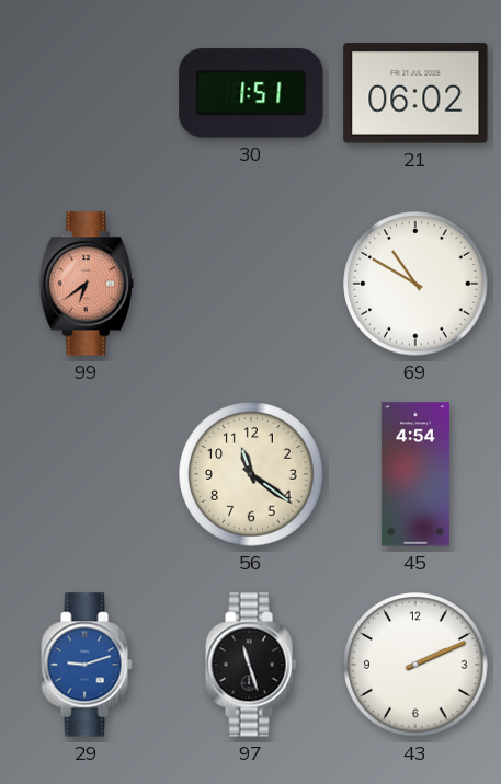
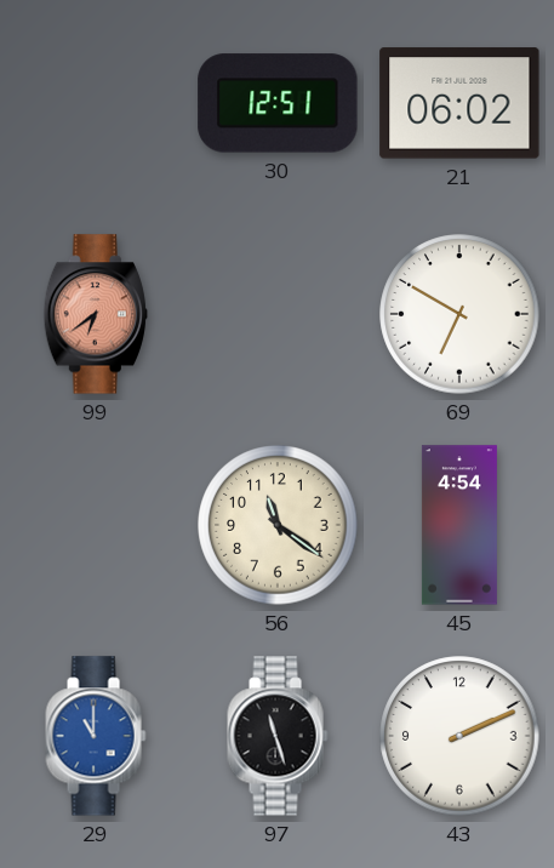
30: 1:51 -> 12:51 (278, 103)
69: 10:50 -> 6:50 (459, 314)
29: 9:12 -> 11:00 (96, 736)
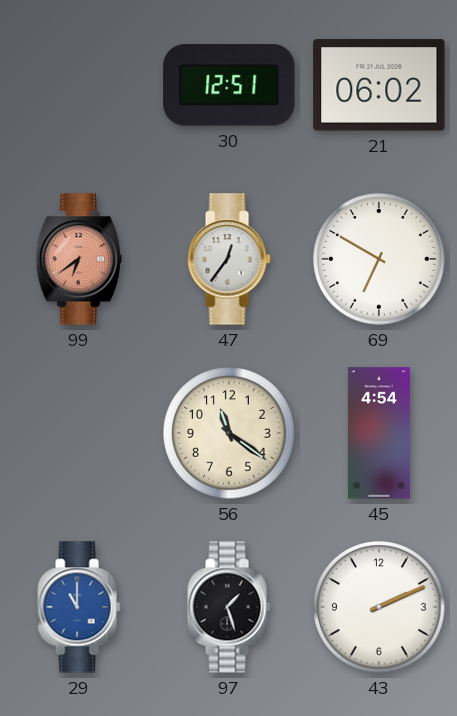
47: none -> 12:36 (229, 259)
97: 11:27 -> 1:27 (229, 607)
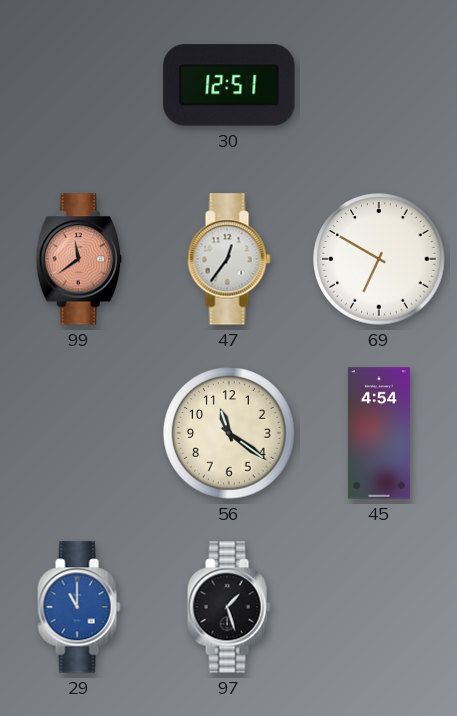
21: 06:02 -> none (379, 85)
99: 6:39 -> 11:39 (78, 259)
43: 2:11 -> none (379, 607)
